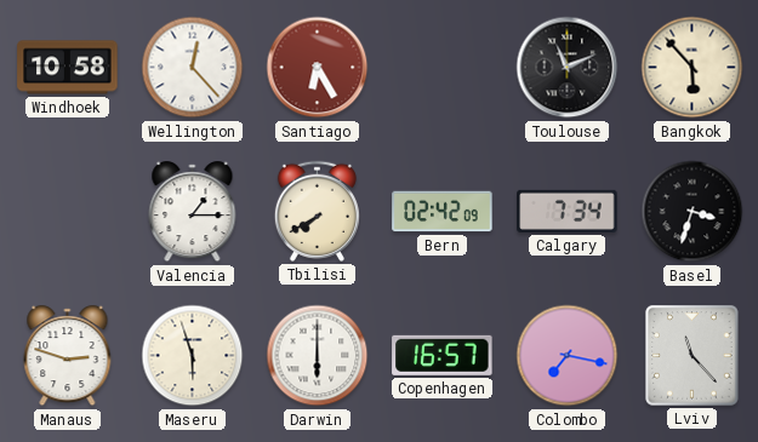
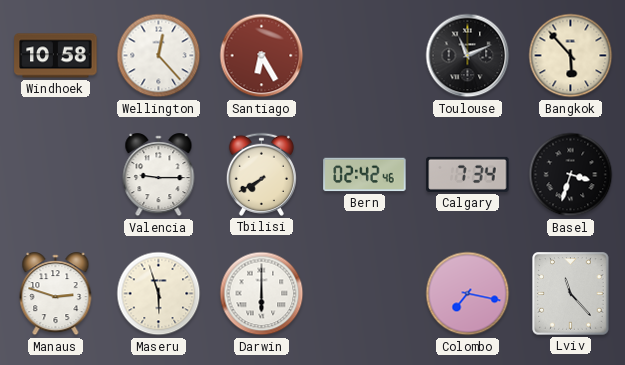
Valencia: 1:15 -> 9:15 (159, 175)
Bern: 02:42:09 -> 02:42:46 (365, 175)
Copenhagen: 16:57 -> none (443, 355)
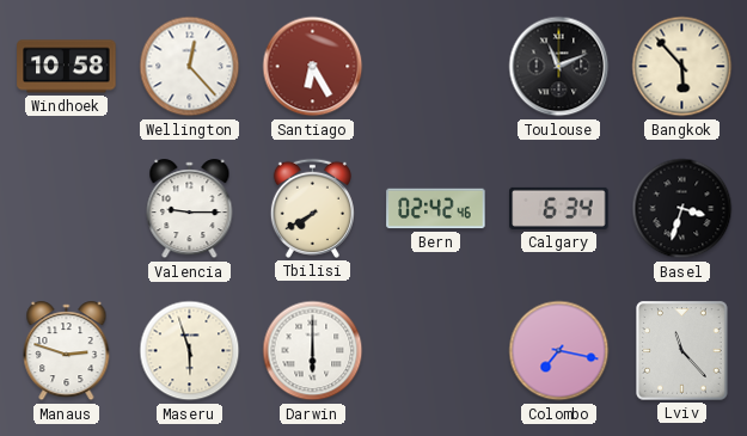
Calgary: 7:34 -> 6:34 (559, 208)
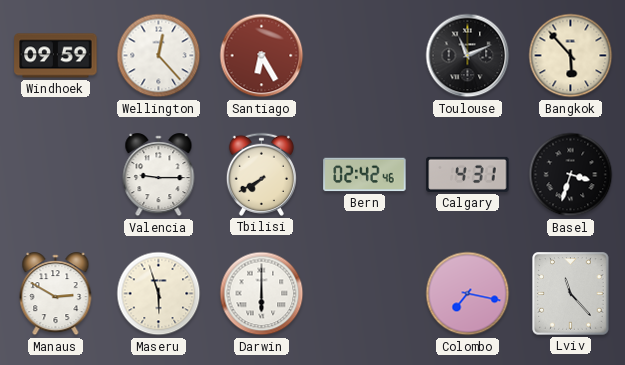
Windhoek: 10:58 -> 09:59 (56, 56)
Calgary: 6:34 -> 4:31 (468, 174)
Manaus: 2:48 -> 2:50 (56, 294)
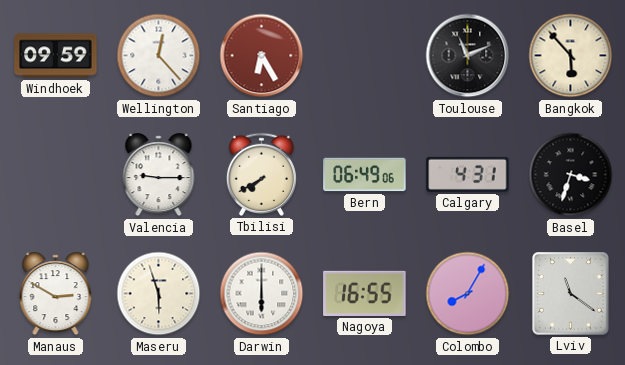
Bern: 02:42 -> 06:49 (365, 175)
Nagoya: none -> 16:55 (365, 293)
Colombo: 7:17 -> 8:05 (468, 294)
Lviv: 11:23 -> 11:21 (571, 294)
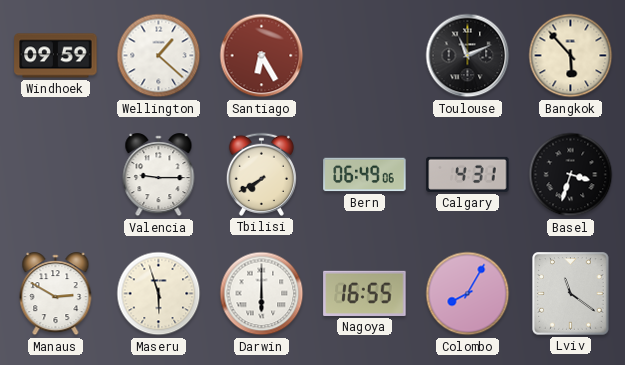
Wellington: 12:23 -> 1:22 (159, 56)
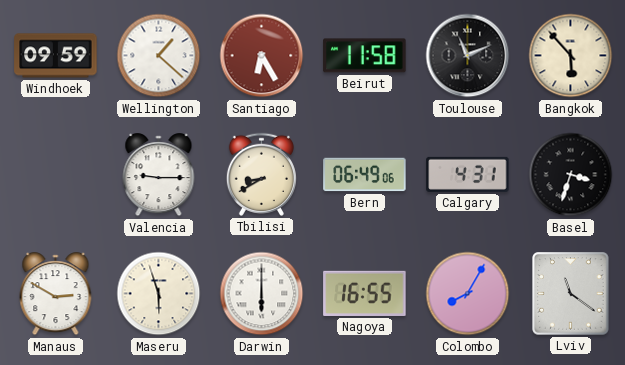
Beirut: none -> 11:58 (365, 56)
Tbilisi: 7:40 -> 8:40 (261, 174)
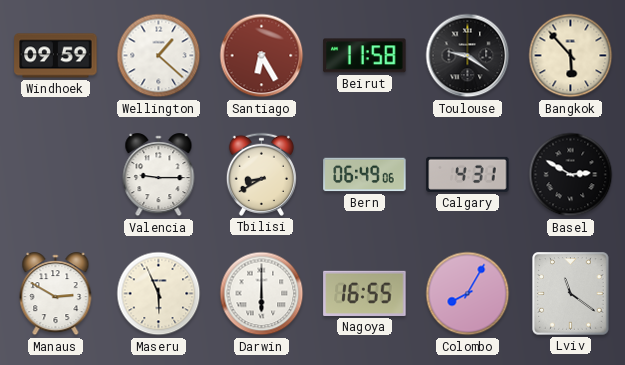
Toulouse: 11:11 -> 9:21 (468, 56)
Basel: 3:33 -> 2:50 (571, 175)
Maseru: 5:57 -> 5:56 (159, 294)
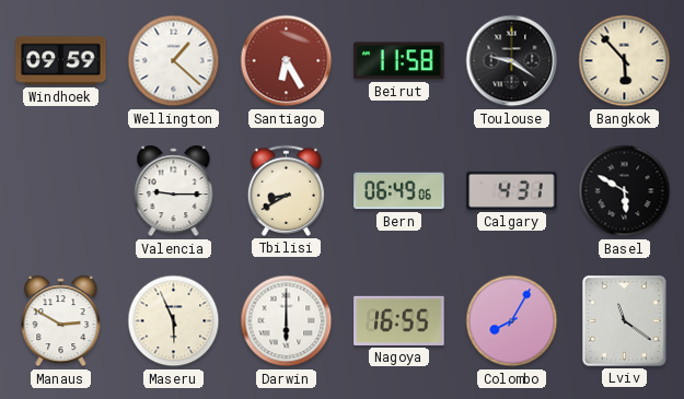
Basel: 2:50 -> 5:50 (625, 191)
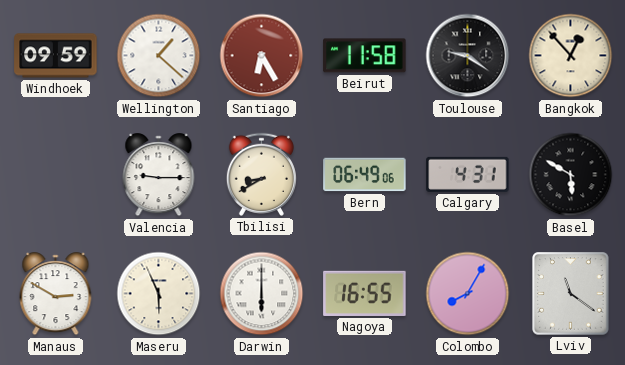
Bangkok: 5:53 -> 12:53 (571, 56)
